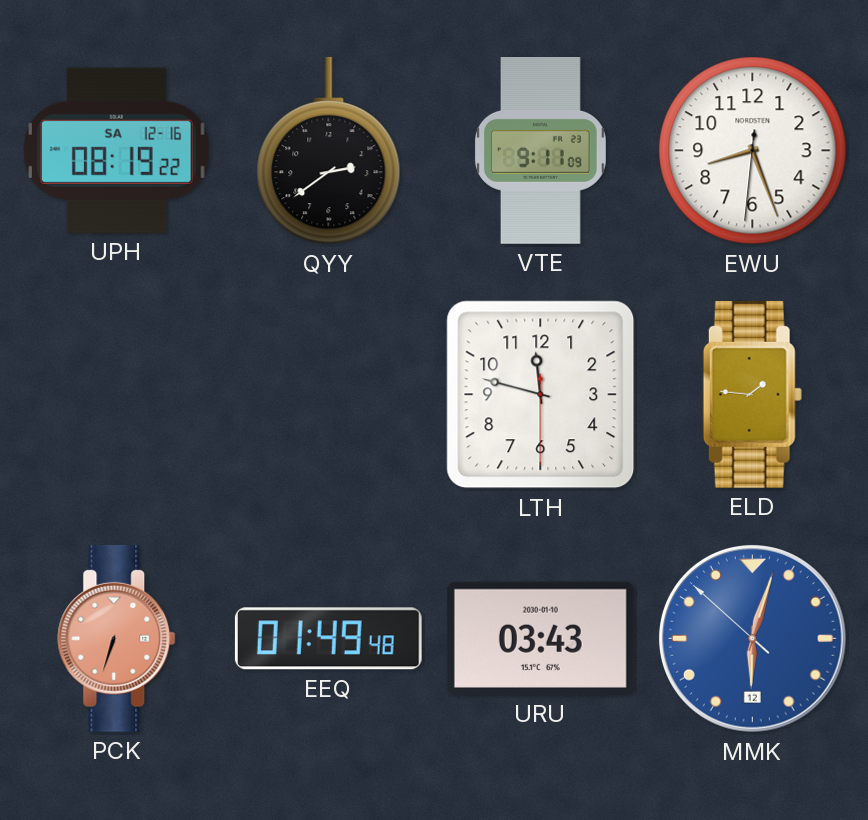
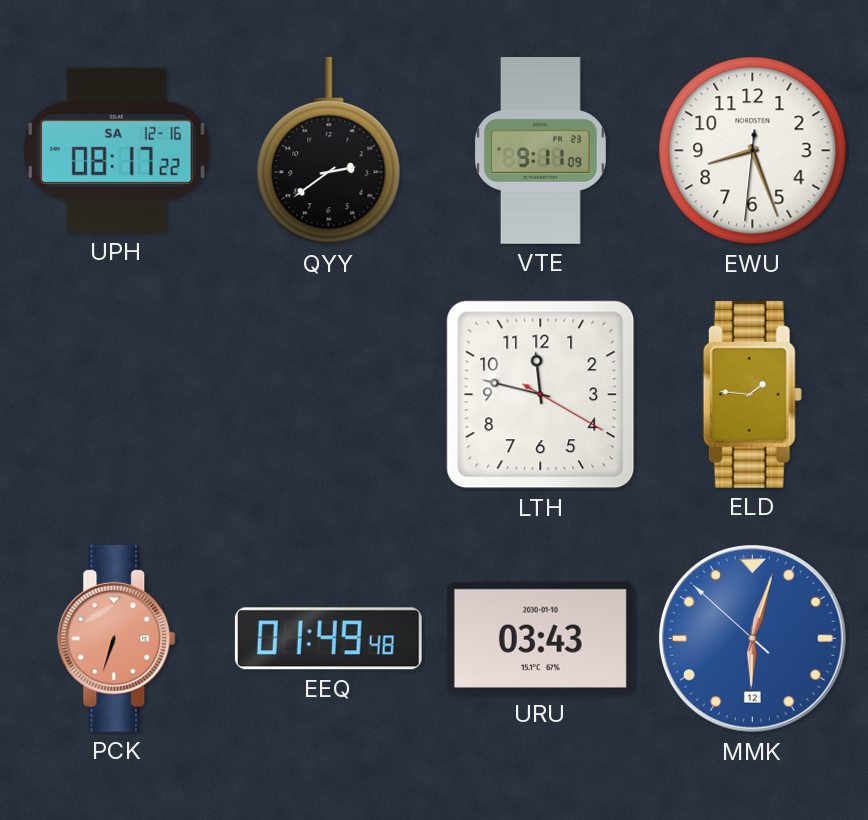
UPH: 08:19 -> 08:17 (116, 150)
LTH: 11:47:30 -> 11:47:20 (541, 395)
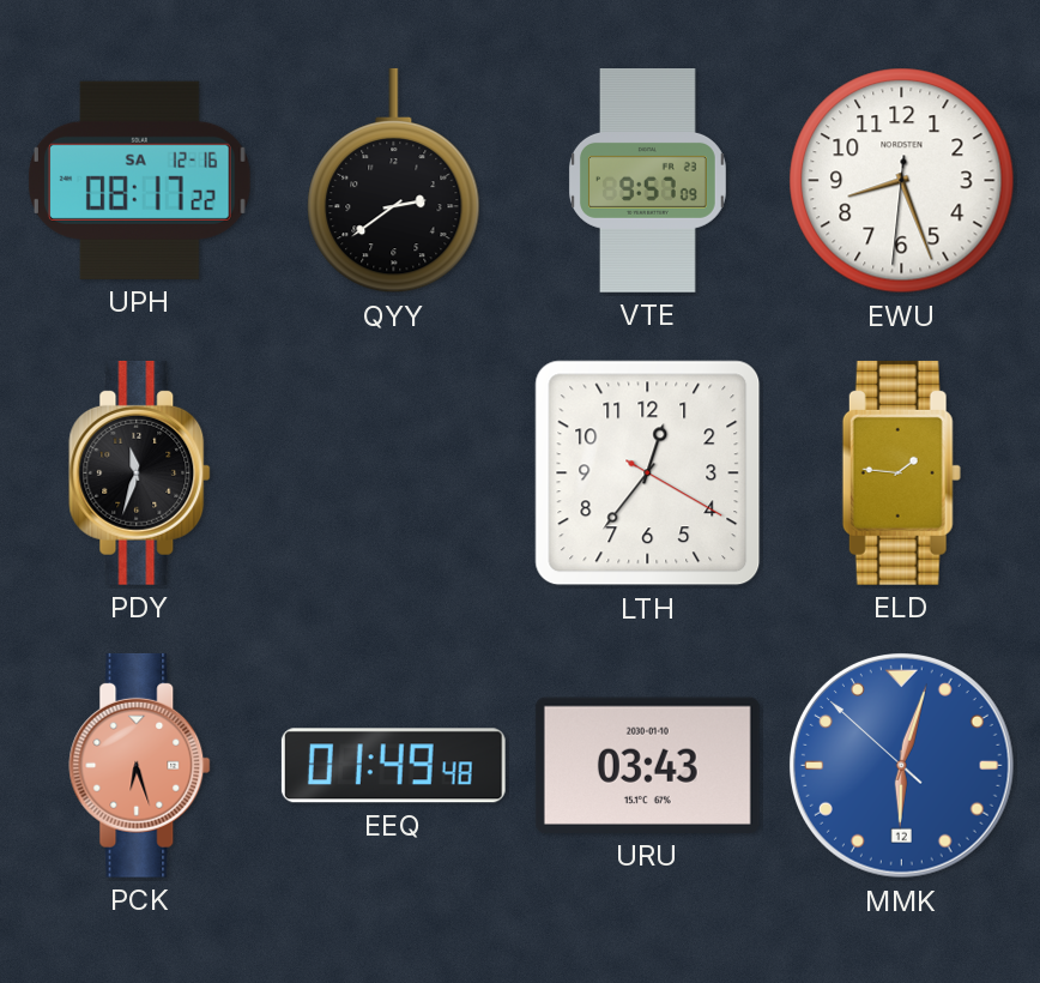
VTE: 9:11 -> 9:57 (647, 181)
PDY: none -> 11:33 (140, 472)
LTH: 11:47 -> 12:36 (648, 474)
PCK: 6:33 -> 6:27 (140, 765)
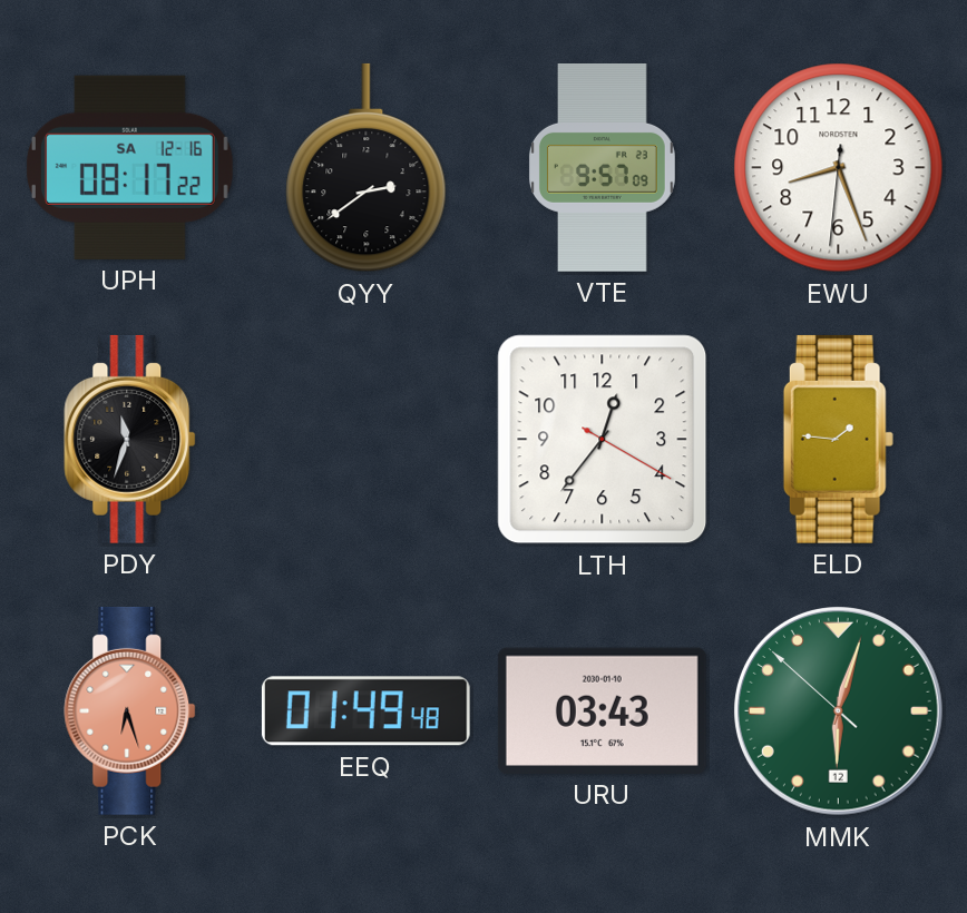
MMK dial: blue -> green (839, 711)
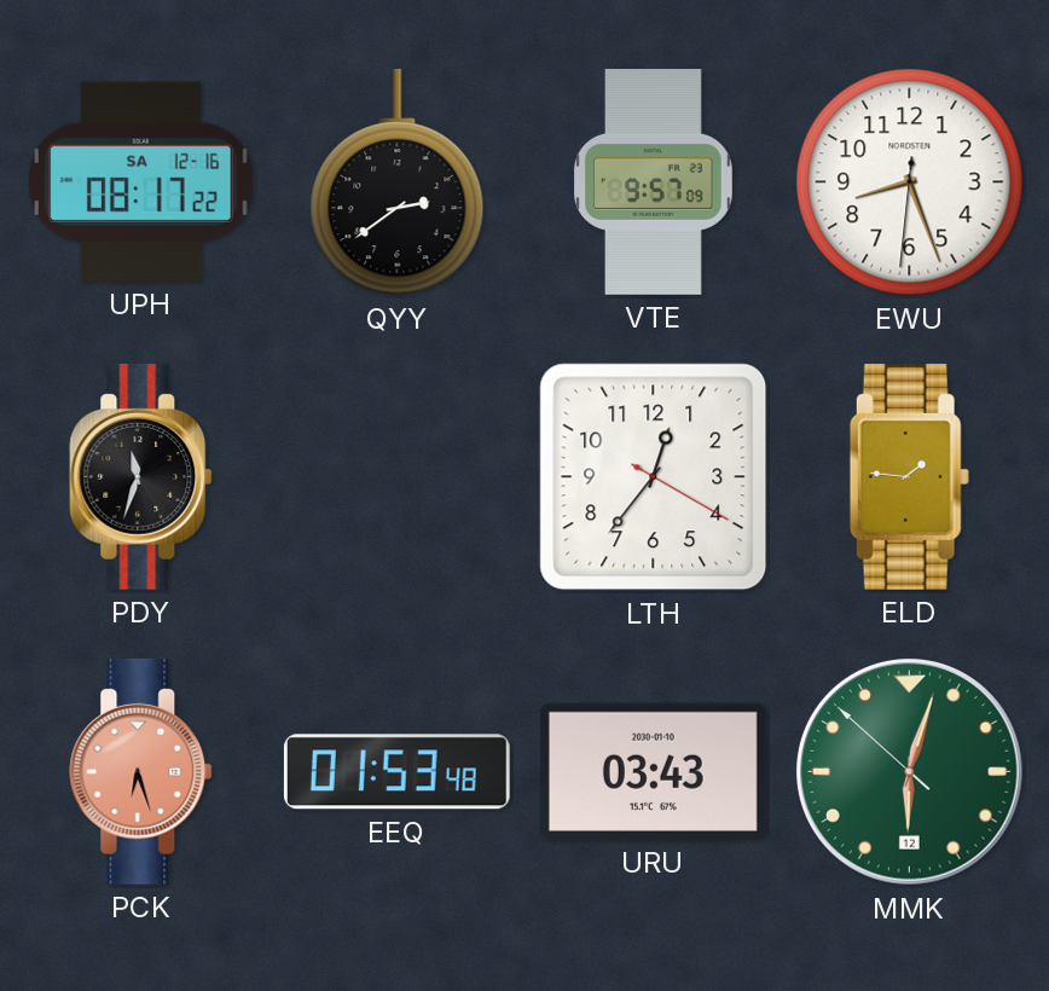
EEQ: 01:49 -> 01:53 (396, 772)
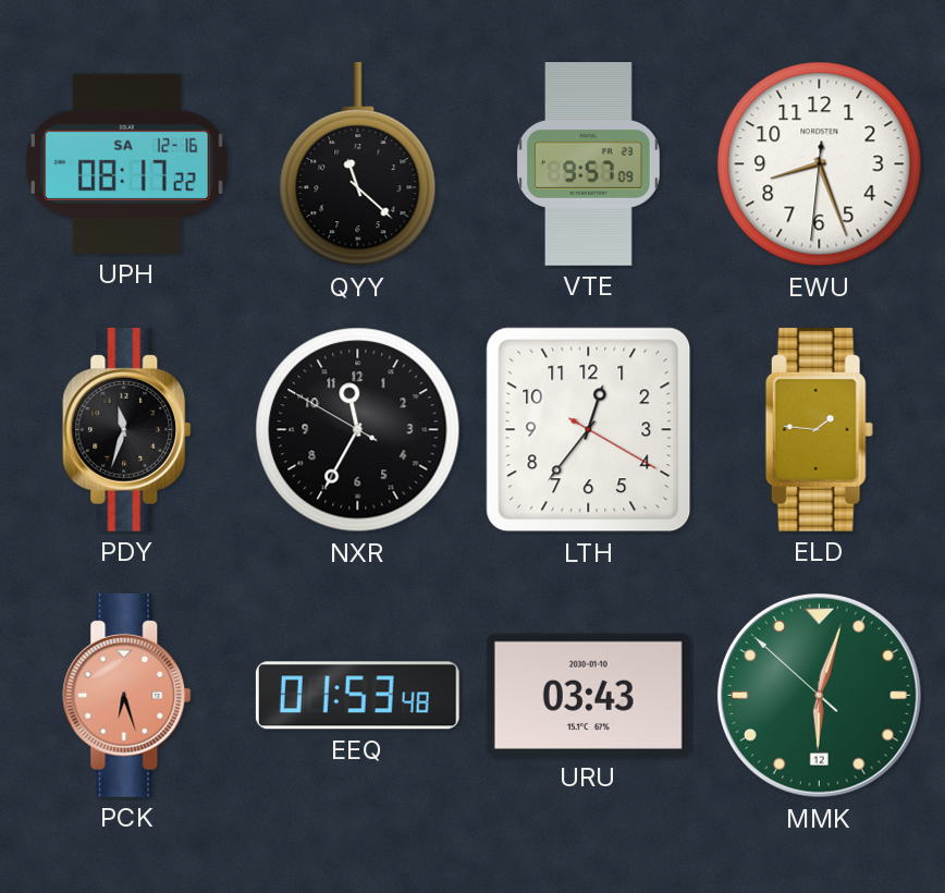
QYY: 2:39 -> 11:22 (358, 164)
NXR: none -> 11:34 (358, 430)
